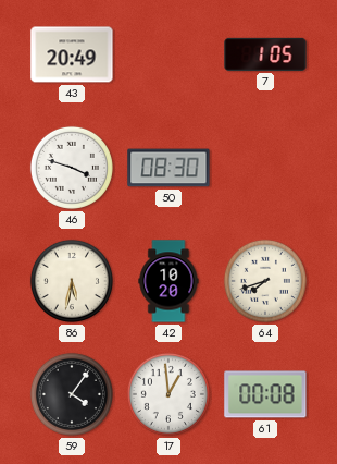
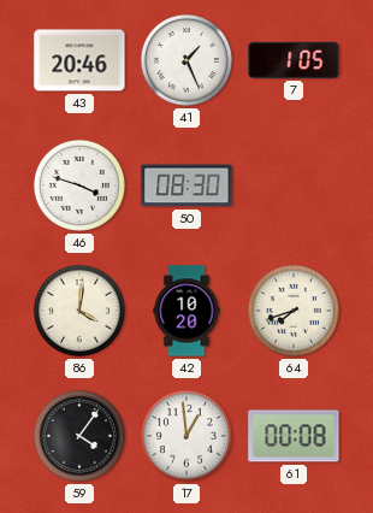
43: 20:49 -> 20:46 (79, 60)
41: none -> 1:26 (186, 60)
86: 5:32 -> 4:01 (79, 311)
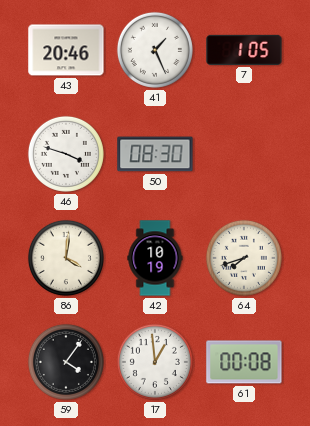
42: 10:20 -> 10:19 (155, 258)
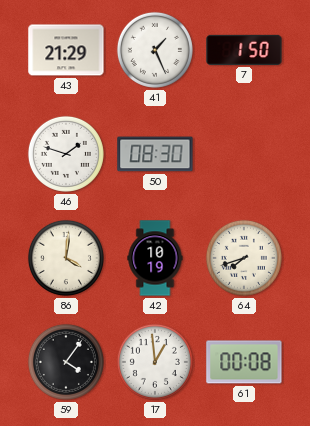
43: 20:46 -> 21:29 (66, 50)
7: 1:05 -> 1:50 (244, 50)
46: 3:48 -> 1:48 (66, 154)
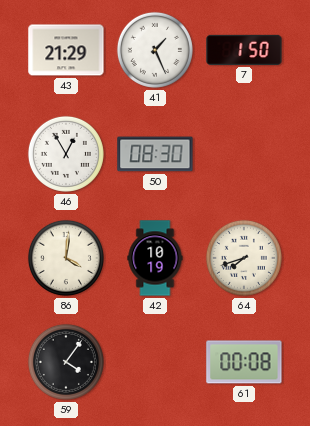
46: 1:48 -> 12:55 (66, 154)
17: 12:59 -> none (155, 362)
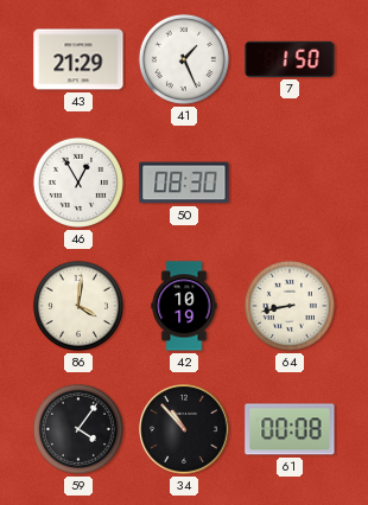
64: 7:42 -> 8:43 (290, 306)
34: none -> 10:53 (184, 429)
